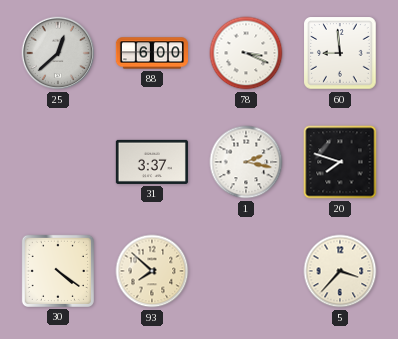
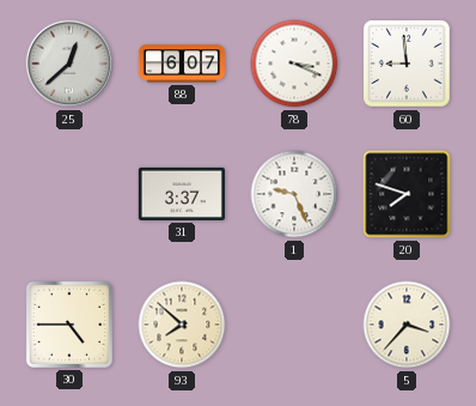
88: 6:00 -> 6:07 (181, 63)
1: 2:17 -> 9:26 (294, 194)
30: 4:21 -> 4:45 (69, 325)
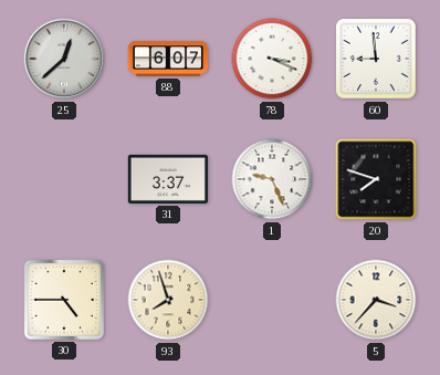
93: 7:52 -> 7:57 (168, 300)
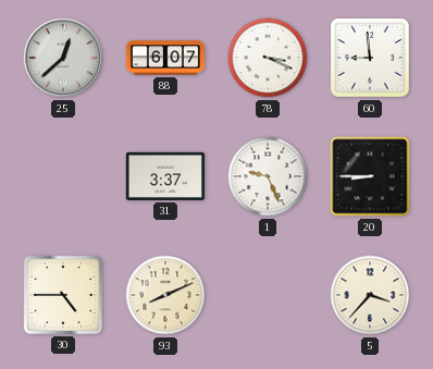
20: 7:48 -> 8:45 (370, 176)
93: 7:57 -> 8:11 (165, 295)
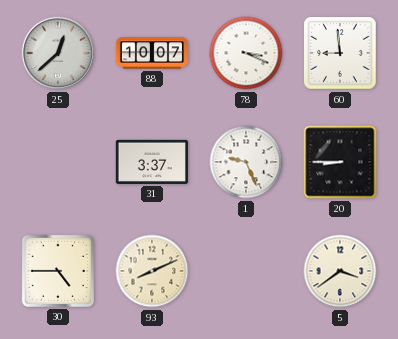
88: 6:07 -> 10:07 (151, 53)
5: 3:37 -> 3:39 (340, 271)
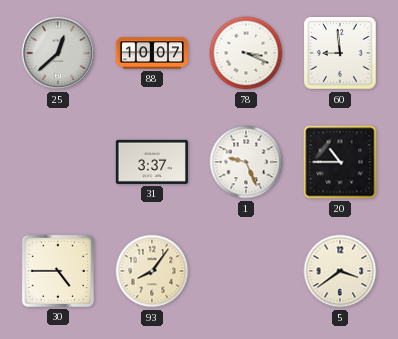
20: 8:45 -> 10:45 (340, 162)
93: 8:11 -> 8:06 (152, 271)
